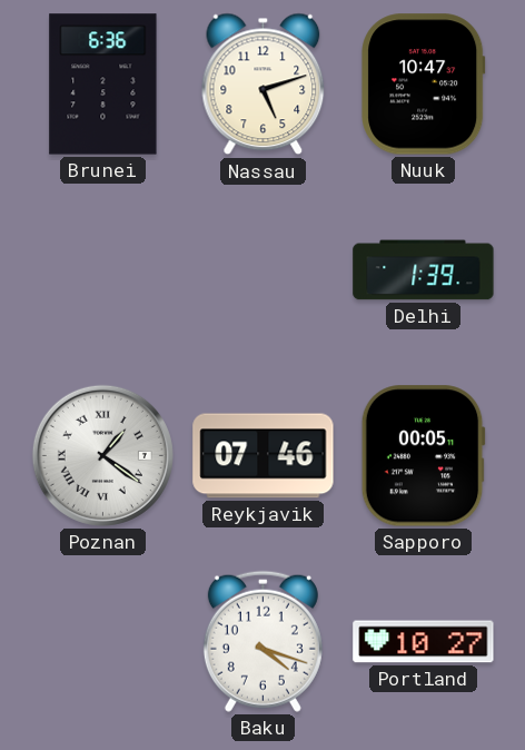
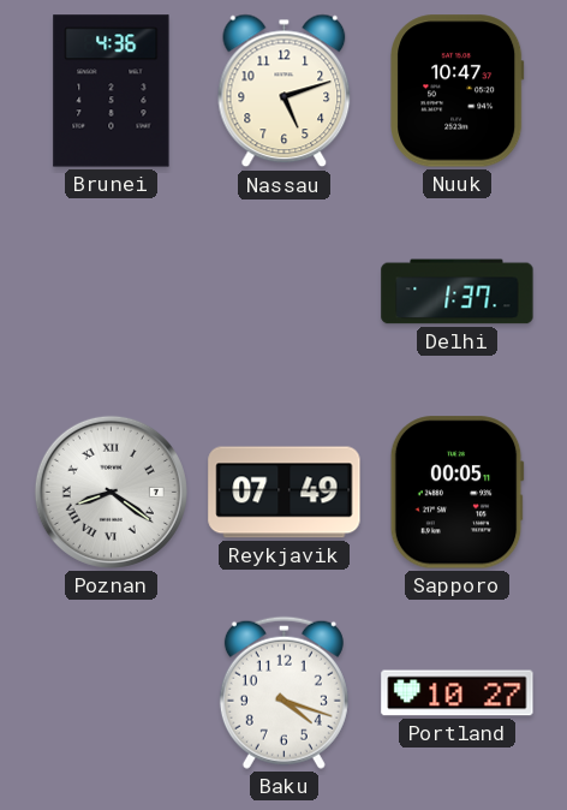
Brunei: 6:36 -> 4:36 (112, 91)
Delhi: 1:39 -> 1:37 (458, 292)
Poznan: 1:21 -> 8:21 (111, 492)
Reykjavik: 07:46 -> 07:49 (285, 493)
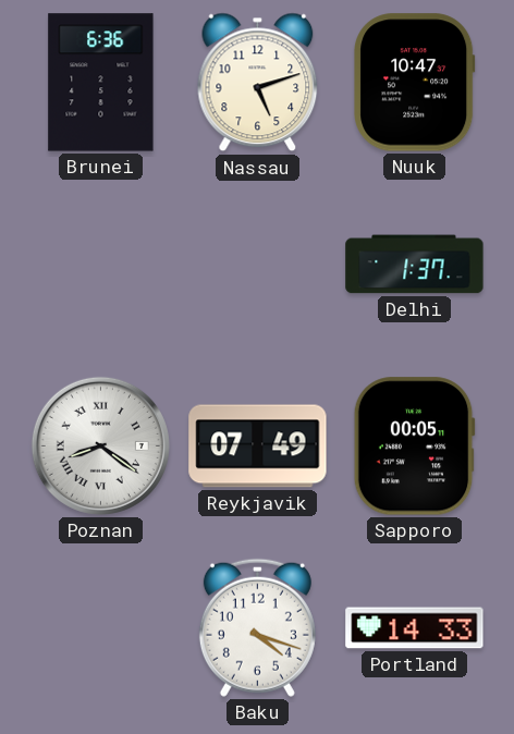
Brunei: 4:36 -> 6:36 (101, 83)
Portland: 10:27 -> 14:33 (415, 628)
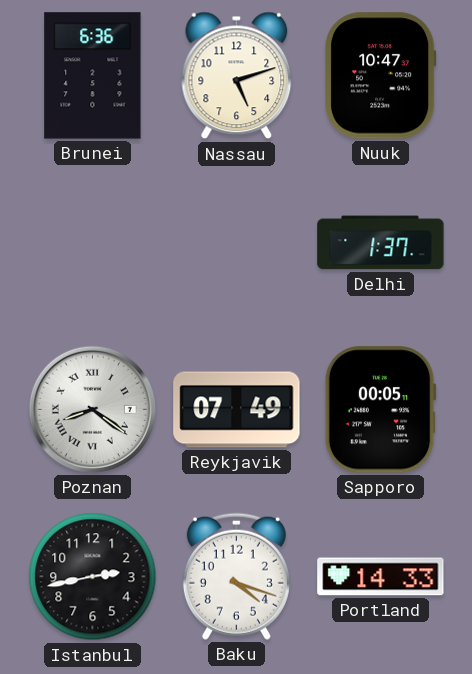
Istanbul: none -> 2:43 (93, 577)
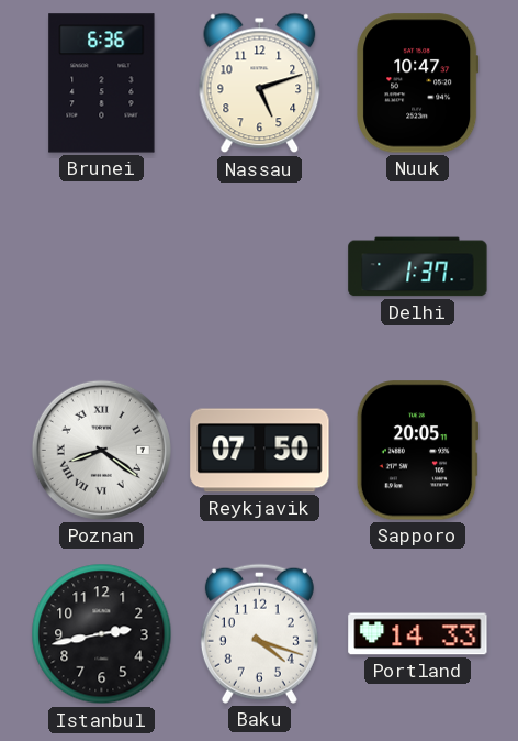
Reykjavik: 07:49 -> 07:50 (260, 451)
Sapporo: 00:05 -> 20:05 (417, 451)
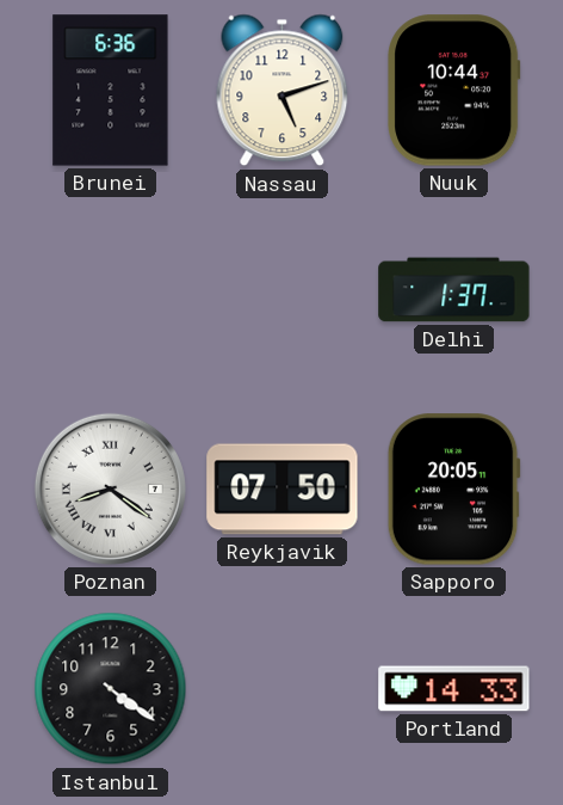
Nuuk: 10:47 -> 10:44 (454, 91)
Istanbul: 2:43 -> 4:21 (111, 689)
Baku: 4:18 -> none (259, 633)
